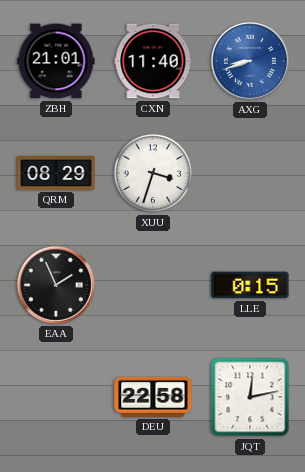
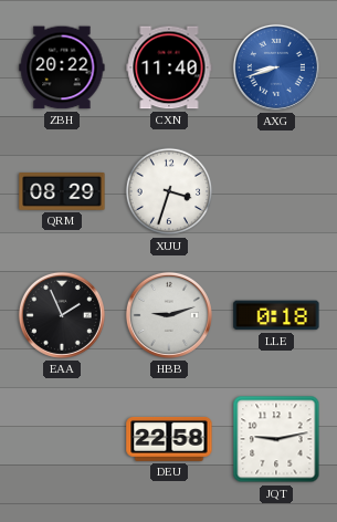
ZBH: 21:01 -> 20:22 (62, 67)
HBB: none -> 9:12 (169, 315)
LLE: 0:15 -> 0:18 (276, 315)
JQT: 12:13 -> 9:13 (276, 439)
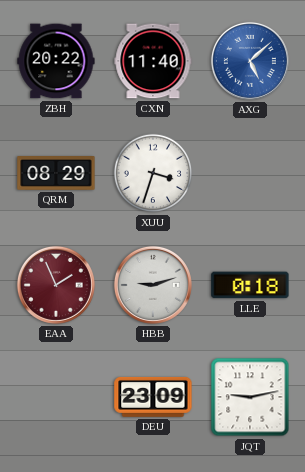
AXG: 8:42 -> 5:08 (250, 61)
EAA dial: black -> burgundy (56, 285)
DEU: 22:58 -> 23:09 (153, 397)
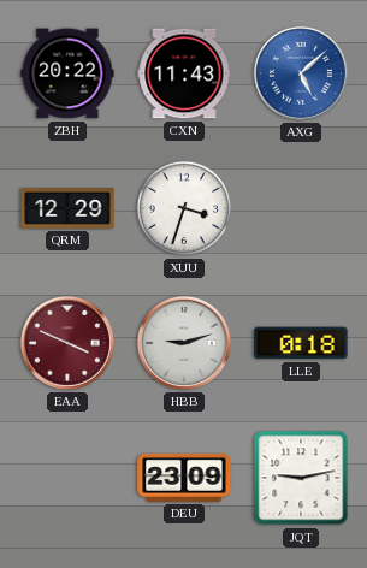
CXN: 11:40 -> 11:43 (184, 73)
QRM: 08:29 -> 12:29 (67, 209)
EAA: 1:56 -> 3:49 (67, 343)
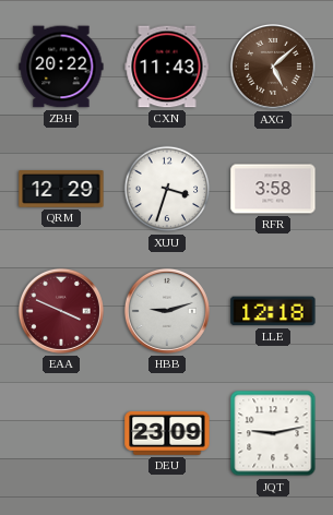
AXG dial: blue -> brown (273, 67)
RFR: none -> 3:58 (273, 189)
LLE: 0:18 -> 12:18 (273, 311)
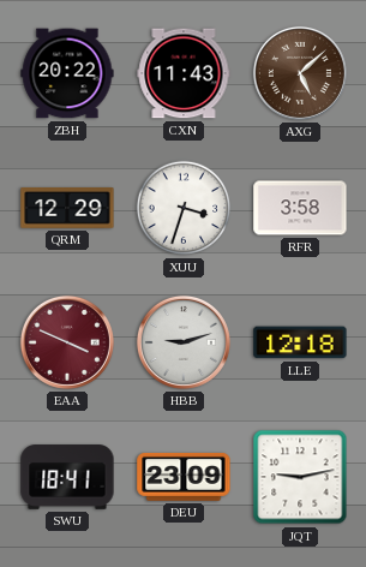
SWU: none -> 18:41 (67, 477)
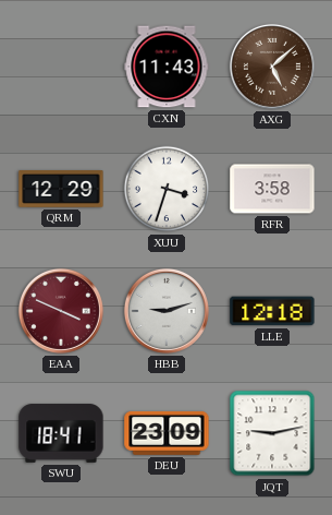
ZBH: 20:22 -> none (67, 73)
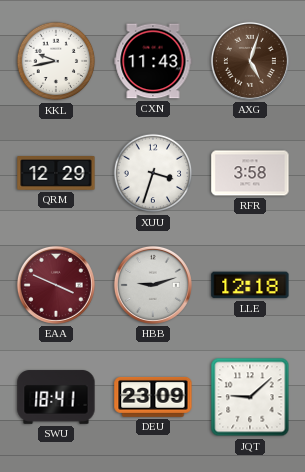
KKL: none -> 9:43 (56, 61)
AXG: 5:08 -> 5:03 (250, 61)
JQT: 9:13 -> 9:08 (250, 397)
